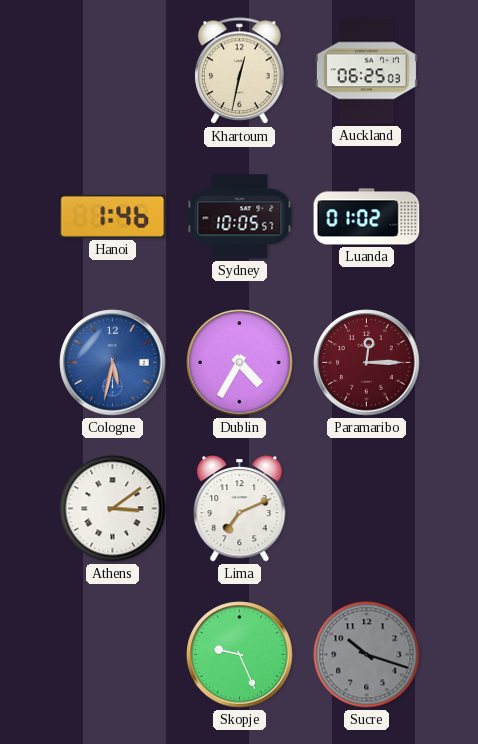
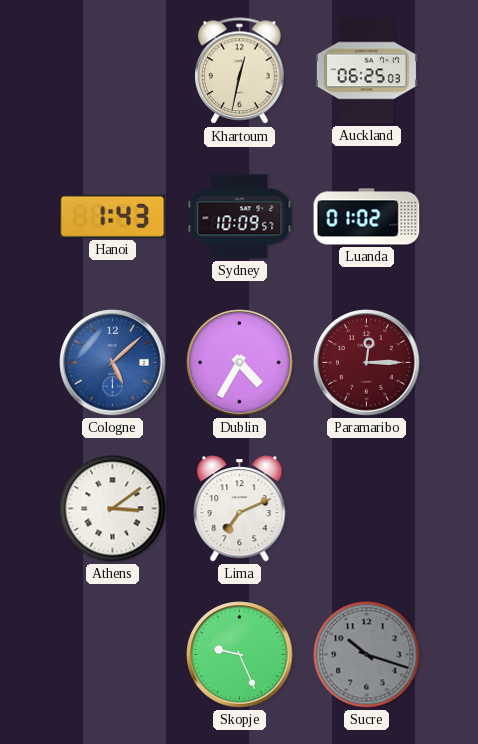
Hanoi: 1:46 -> 1:43 (113, 216)
Sydney: 10:05 -> 10:09 (240, 217)
Cologne: 5:32 -> 5:08 (113, 363)
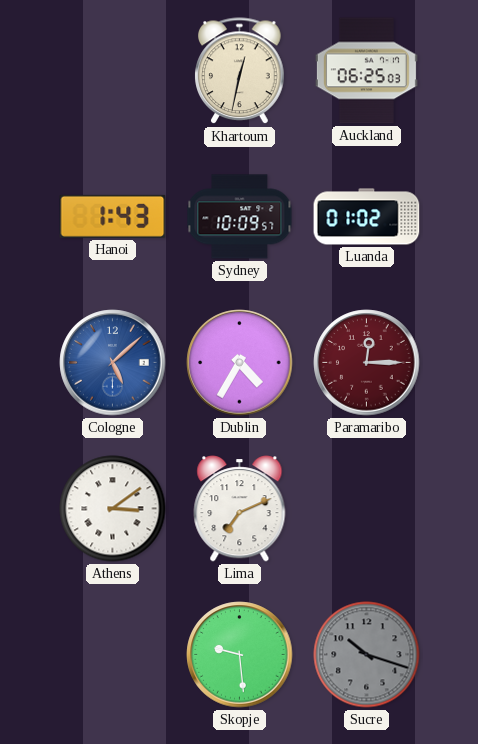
Skopje: 9:26 -> 9:29 (240, 655)
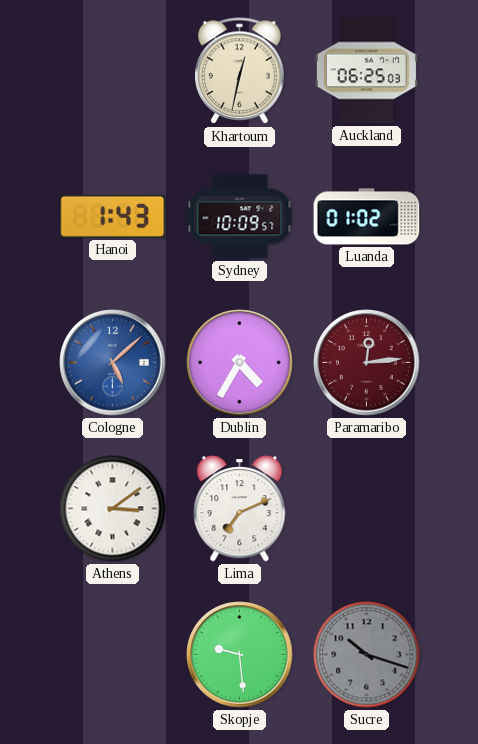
Paramaribo: 12:15 -> 12:14 (367, 363)
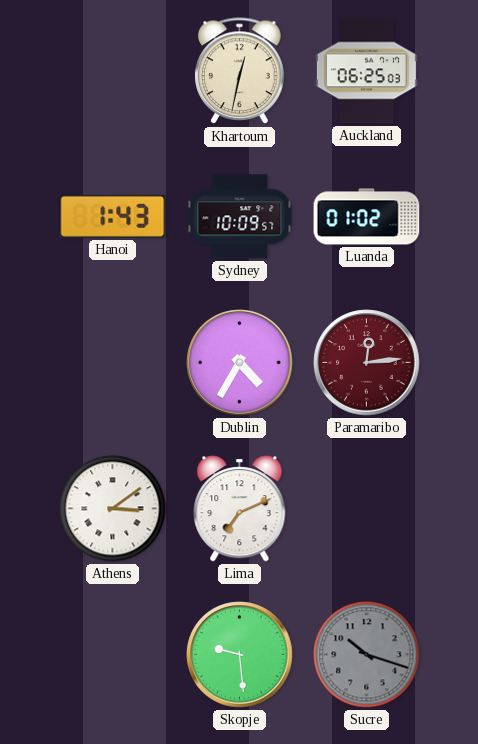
Cologne: 5:08 -> none (113, 363)
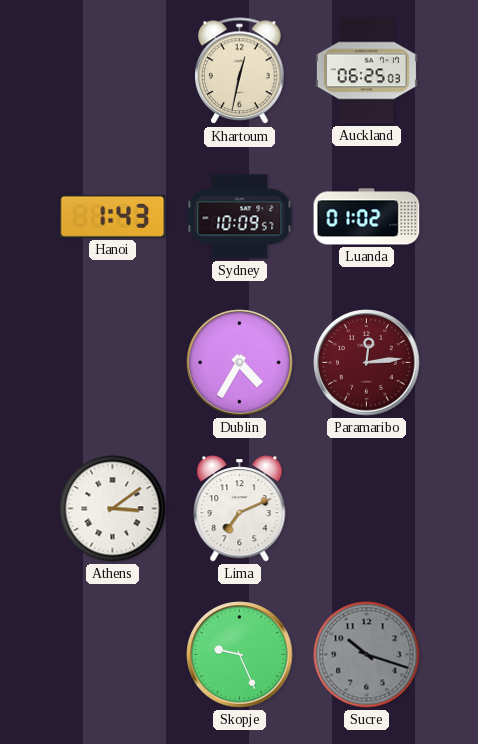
Skopje: 9:29 -> 9:26 (240, 655)
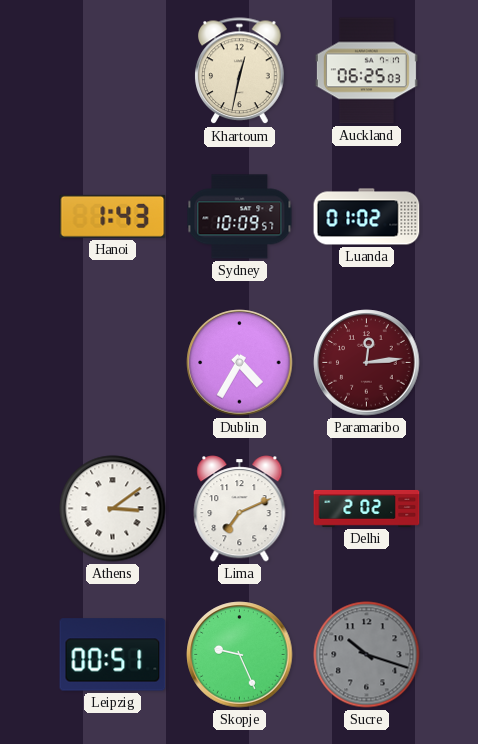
Delhi: none -> 2:02 (367, 508)
Leipzig: none -> 00:51 (113, 655)
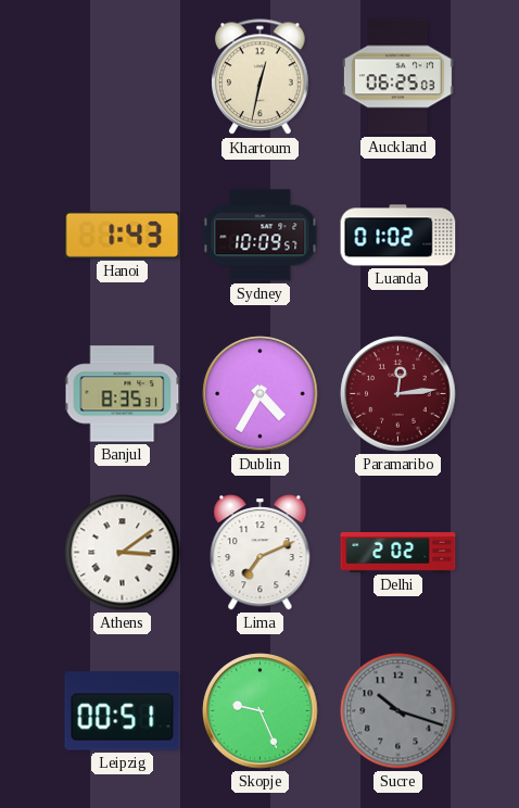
Banjul: none -> 8:35 (123, 394)
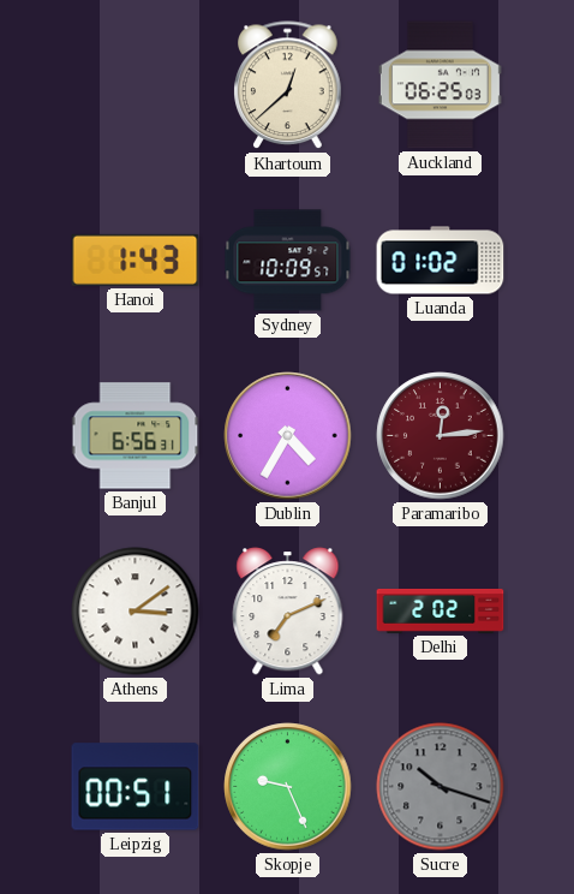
Khartoum: 12:32 -> 12:38 (288, 85)
Banjul: 8:35 -> 6:56 (136, 436)
